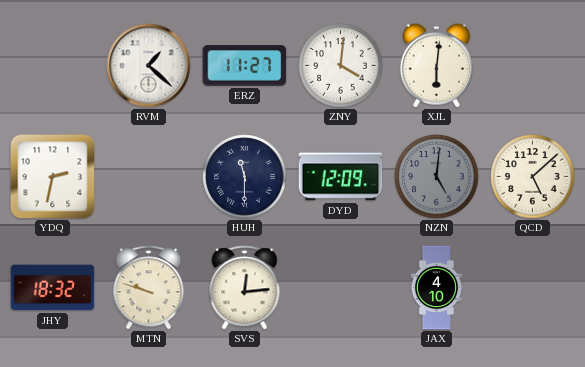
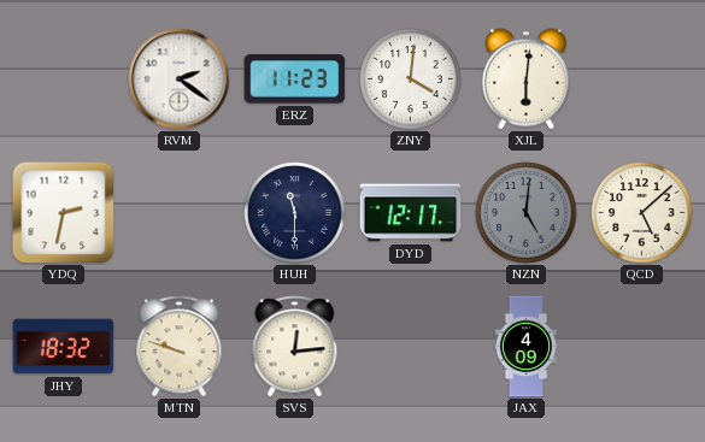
RVM: 1:22 -> 2:21 (180, 79)
ERZ: 11:27 -> 11:23 (295, 79)
DYD: 12:09 -> 12:17 (411, 213)
JAX: 4:10 -> 4:09 (527, 347)
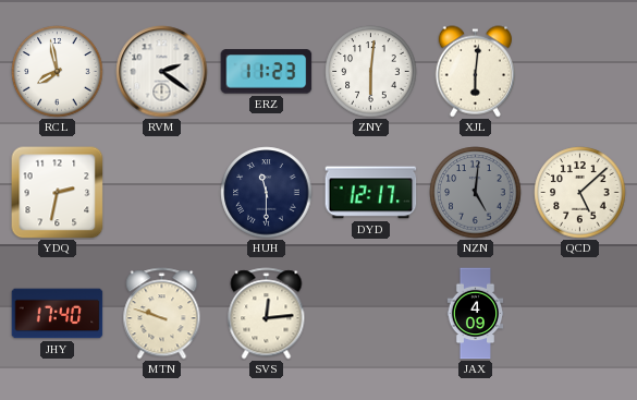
RCL: none -> 7:58 (58, 72)
ZNY: 4:01 -> 6:01 (371, 72)
JHY: 18:32 -> 17:40 (58, 314)
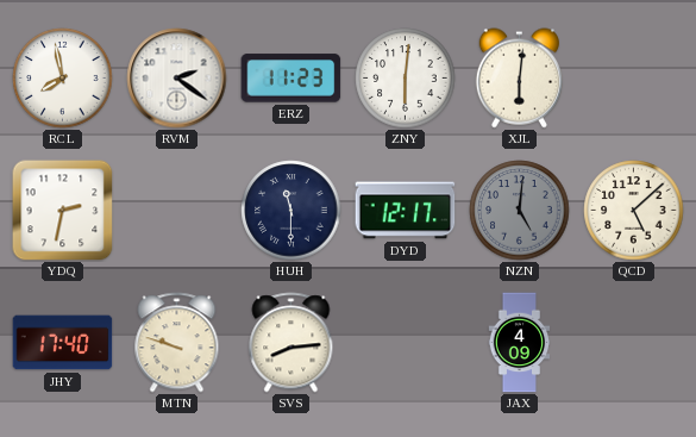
SVS: 12:14 -> 8:14 (291, 343)
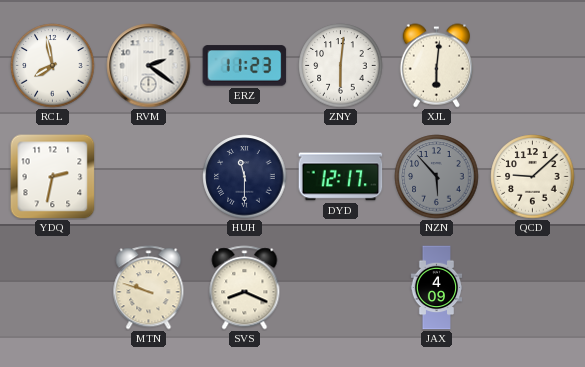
NZN: 5:01 -> 5:53 (437, 177)
QCD: 5:08 -> 9:08 (533, 177)
JHY: 17:40 -> none (63, 343)
SVS: 8:14 -> 8:19 (245, 288)
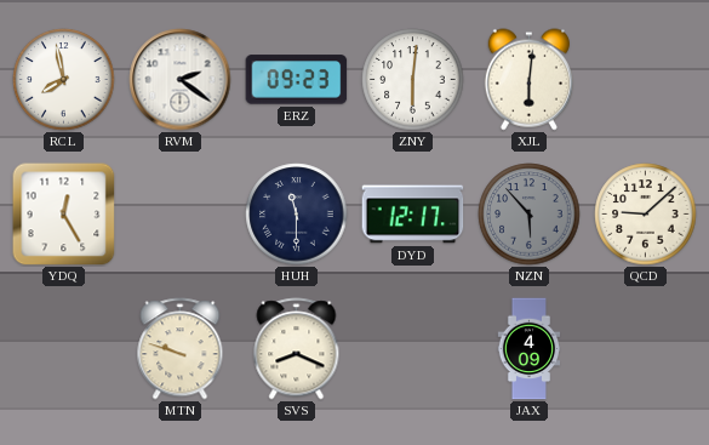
ERZ: 11:23 -> 09:23 (297, 80)
YDQ: 2:32 -> 12:25 (64, 215)
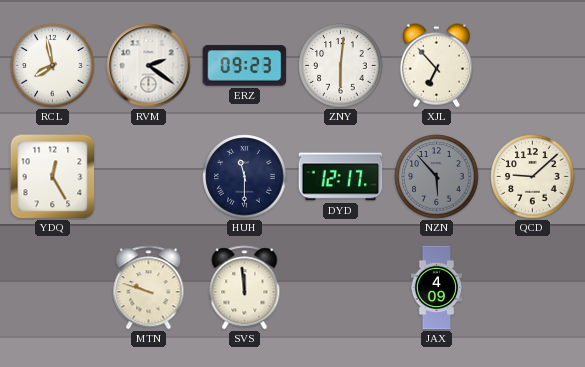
XJL: 6:01 -> 6:53 (436, 66)
SVS: 8:19 -> 11:59 (245, 288)
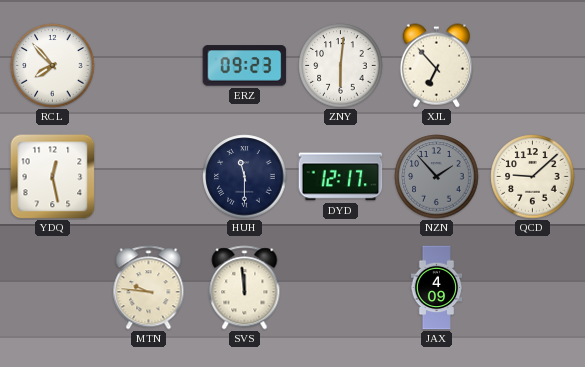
RCL: 7:58 -> 7:53 (53, 66)
RVM: 2:21 -> none (149, 66)
YDQ: 12:25 -> 12:28 (53, 177)
NZN: 5:53 -> 1:53 (437, 177)
MTN: 9:48 -> 9:46 (149, 288)
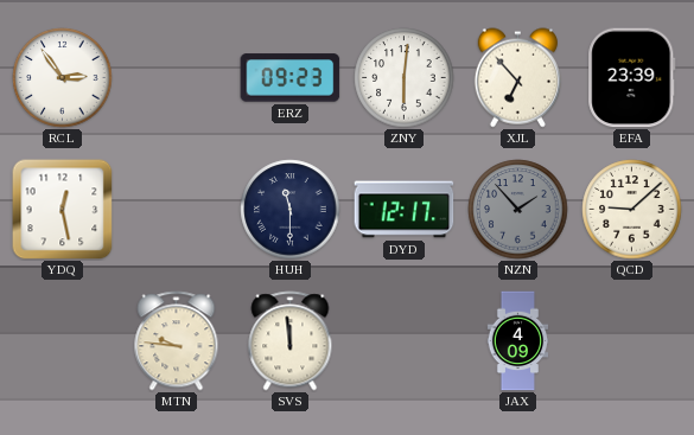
RCL: 7:53 -> 2:54 (63, 78)
EFA: none -> 23:39 (632, 78)
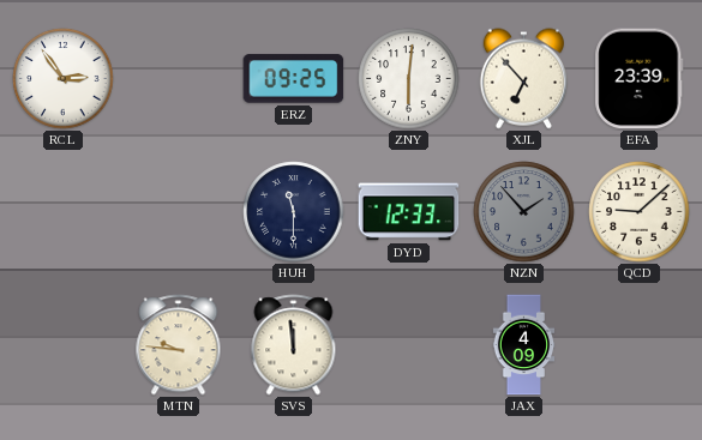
ERZ: 09:23 -> 09:25 (294, 79)
YDQ: 12:28 -> none (63, 210)
DYD: 12:17 -> 12:33 (409, 212)
